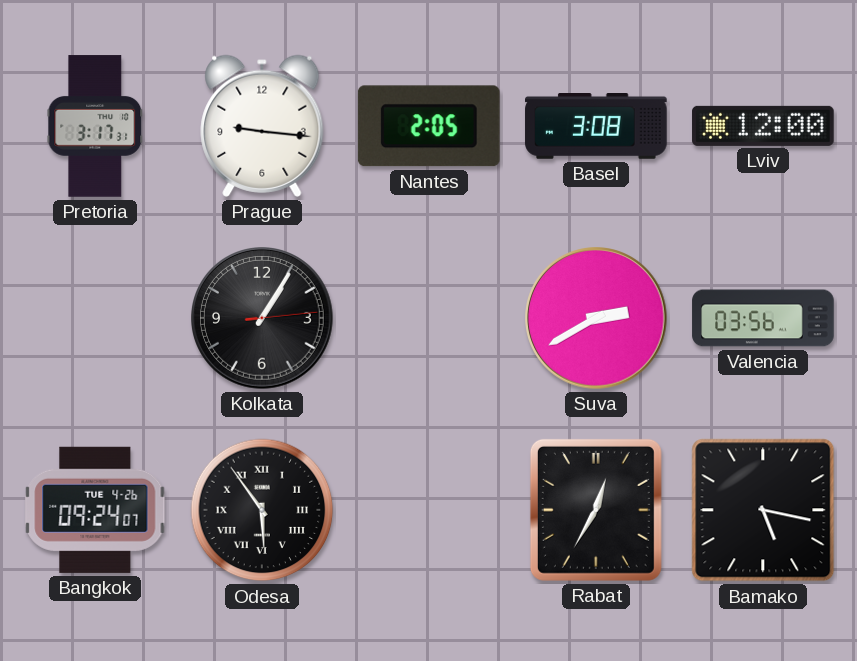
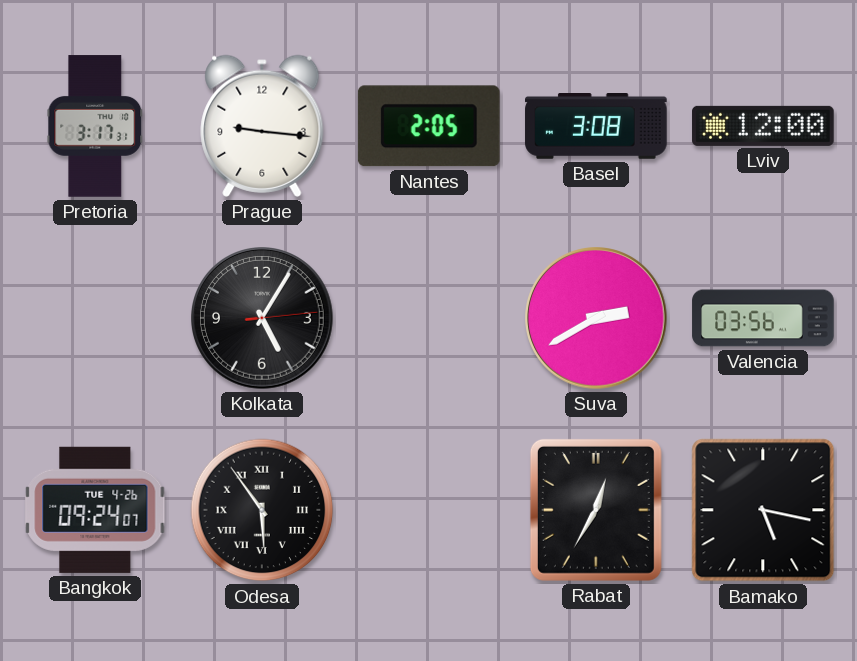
Kolkata: 1:05 -> 5:05 (263, 319)
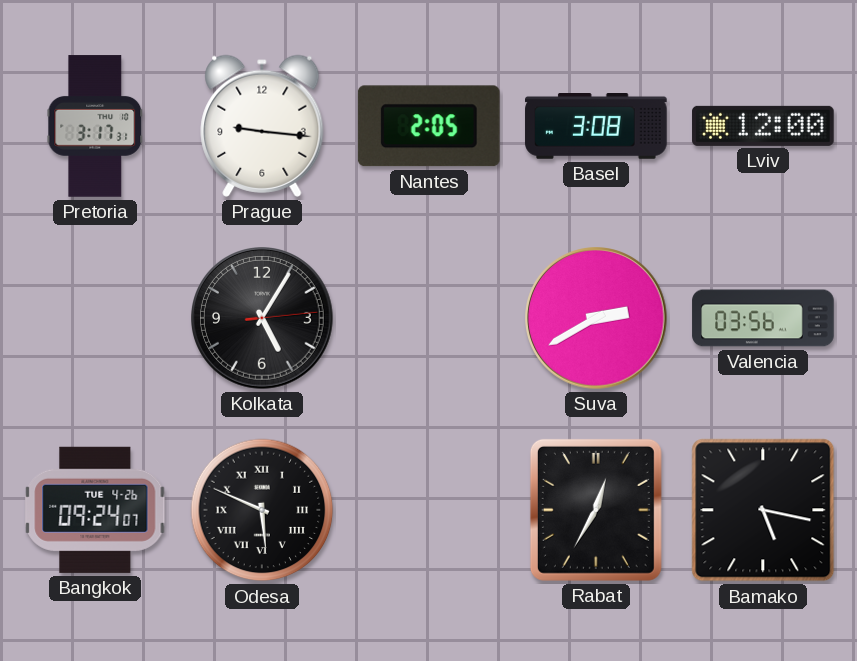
Odesa: 5:54 -> 5:49 (262, 510)
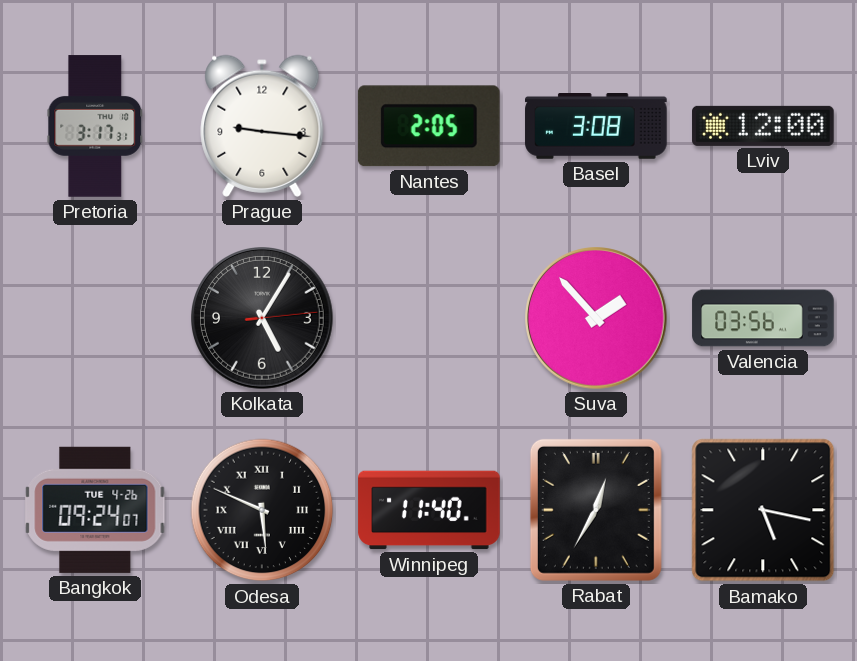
Suva: 2:40 -> 1:53 (597, 319)
Winnipeg: none -> 11:40 (429, 510)
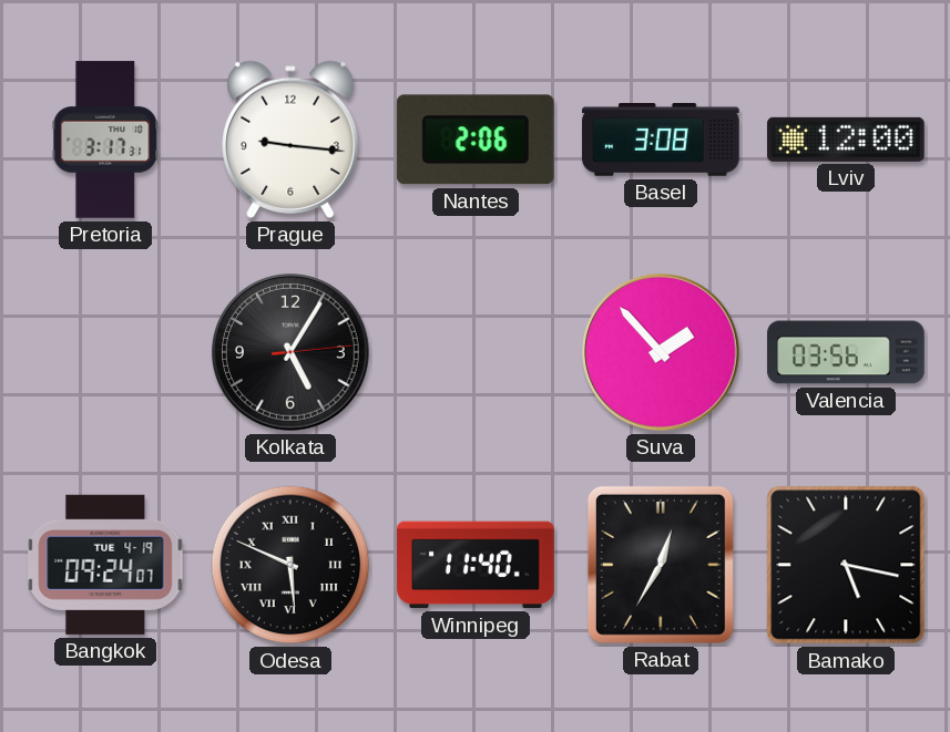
Nantes: 2:05 -> 2:06 (476, 140)
Bangkok date: TUE 4-26 -> TUE 4-19 (105, 565)
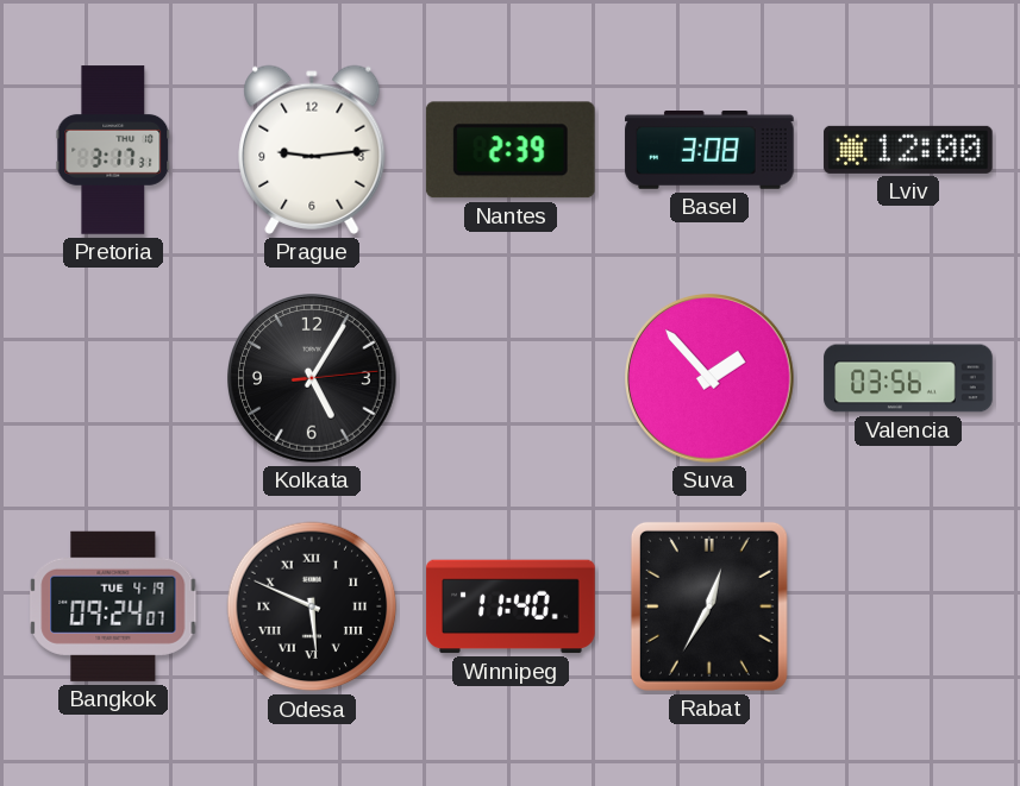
Prague: 9:16 -> 9:14 (312, 150)
Nantes: 2:06 -> 2:39 (511, 150)
Bamako: 5:17 -> none (846, 565)
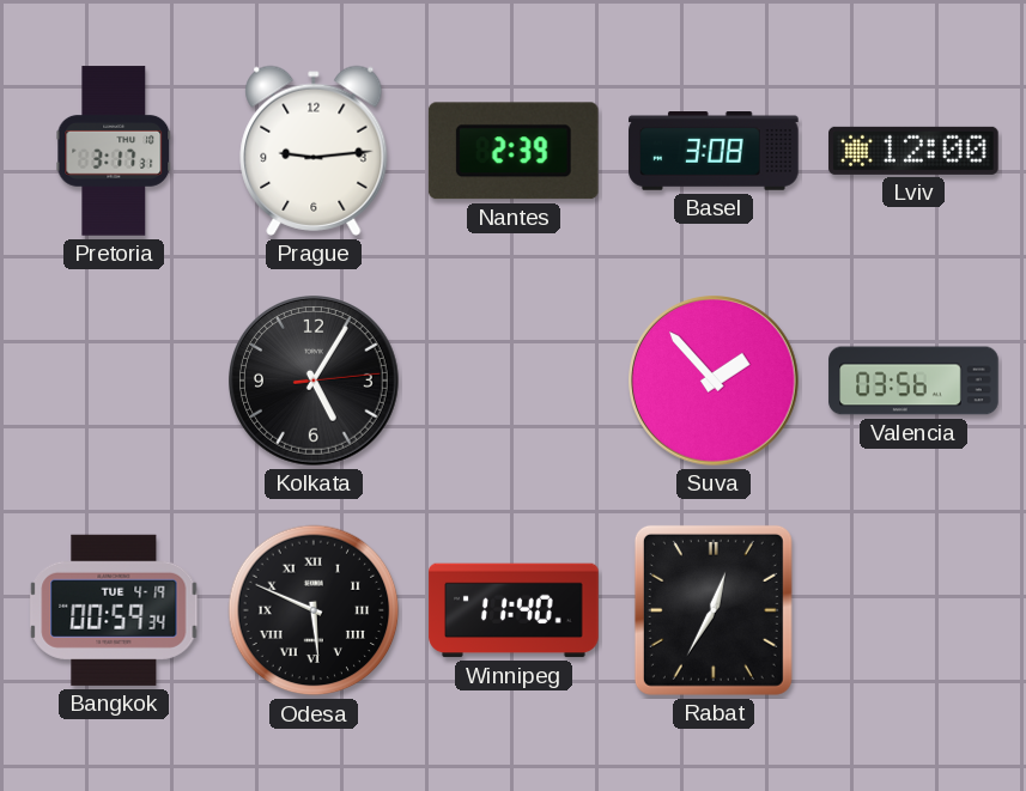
Bangkok: 09:24 -> 00:59 (114, 610)
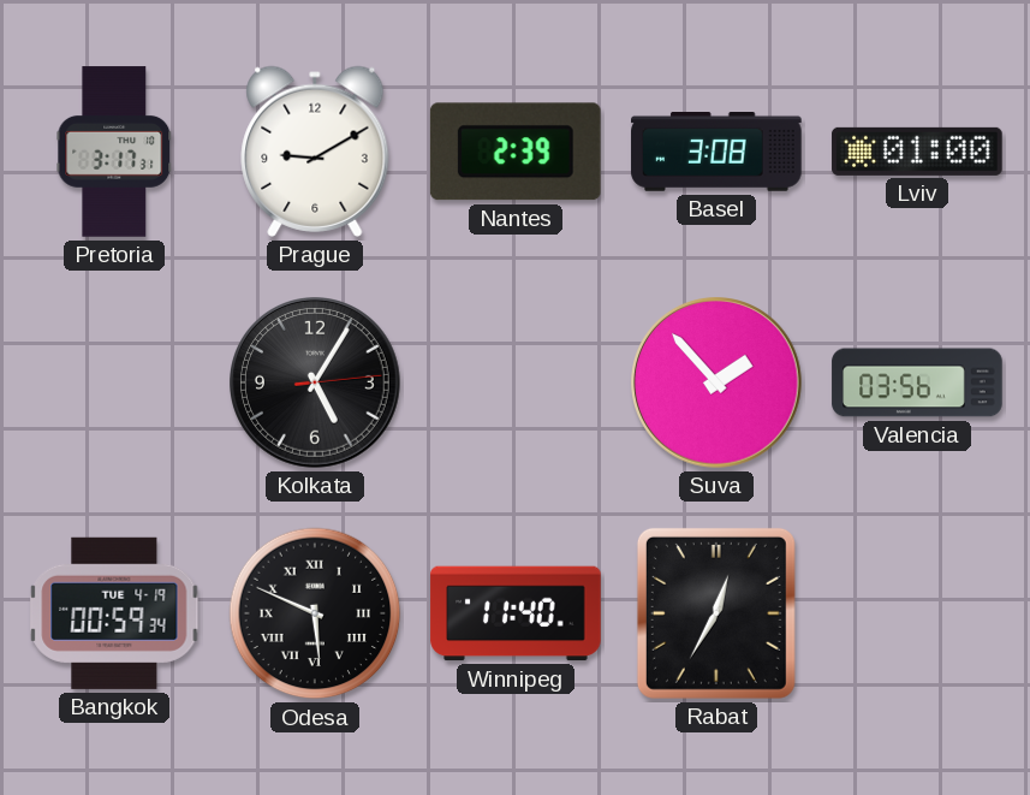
Prague: 9:14 -> 9:10 (315, 152)
Lviv: 12:00 -> 01:00 (917, 152)
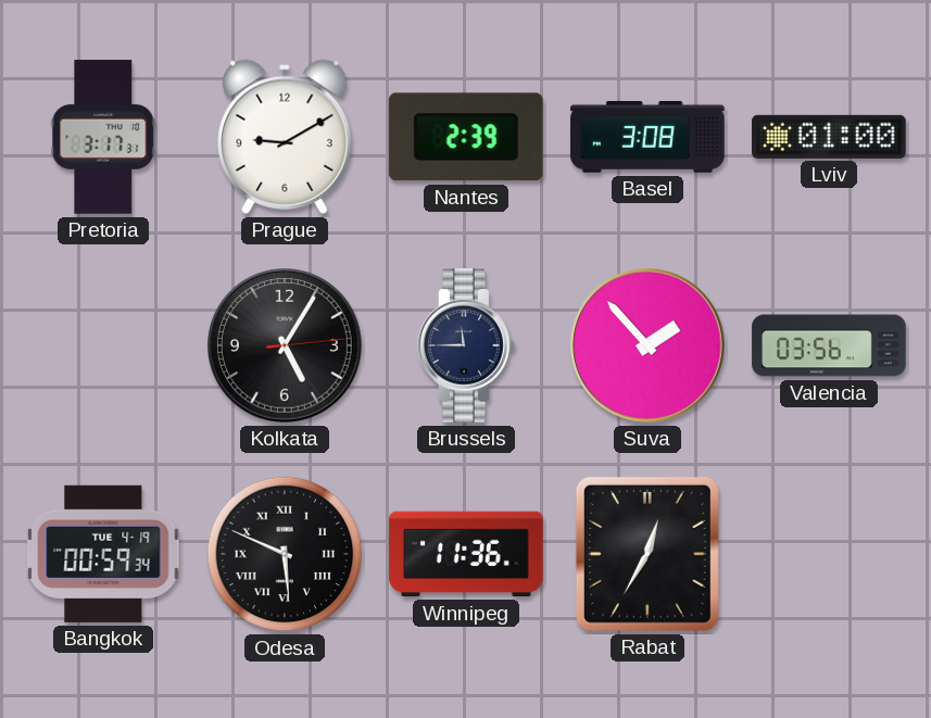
Brussels: none -> 11:45 (466, 345)
Winnipeg: 11:40 -> 11:36 (466, 554)
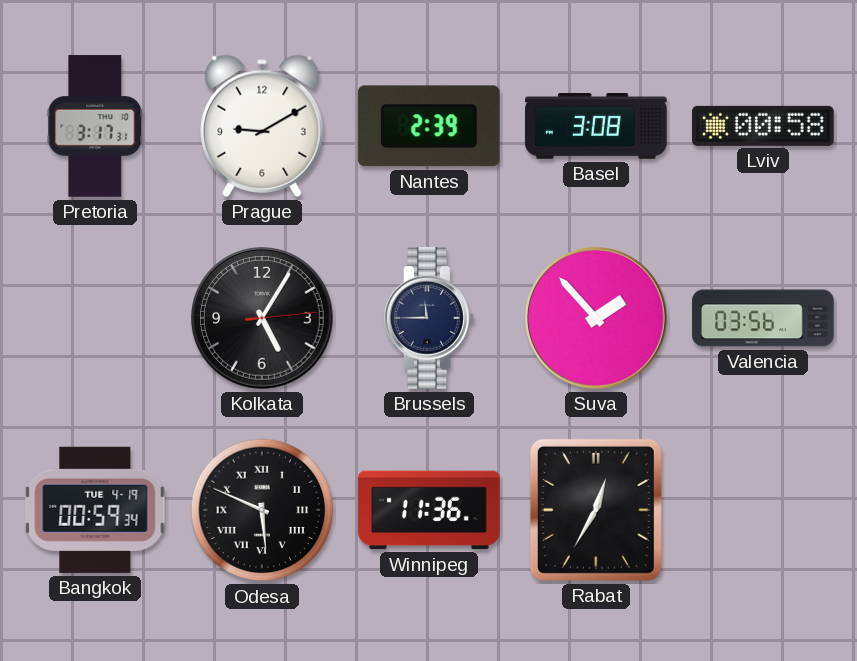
Lviv: 01:00 -> 00:58 (763, 126)
